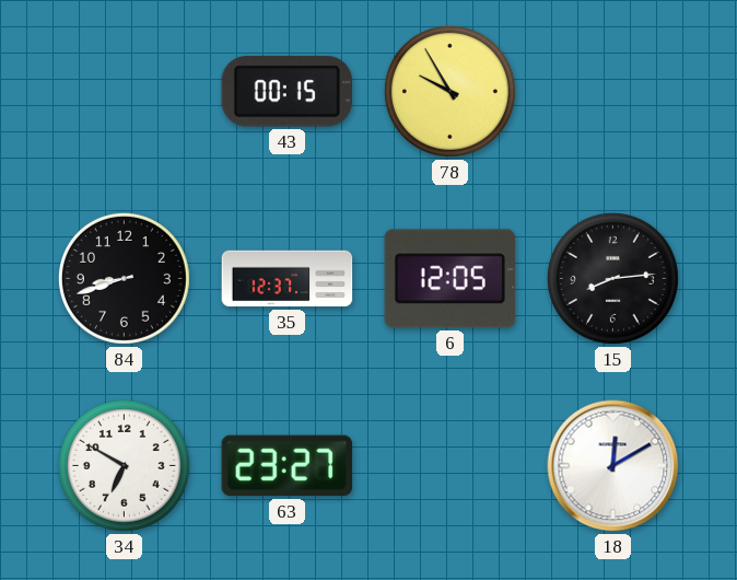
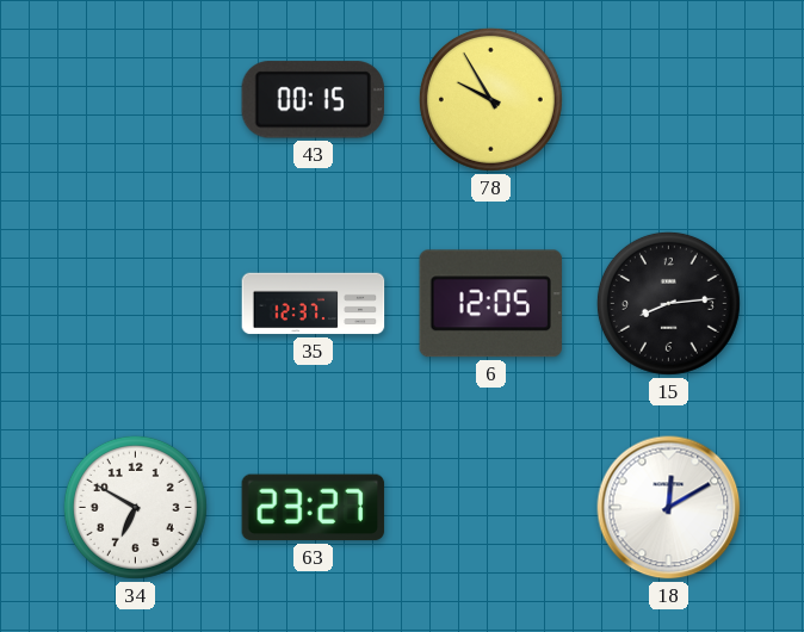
84: 8:42 -> none (124, 278)
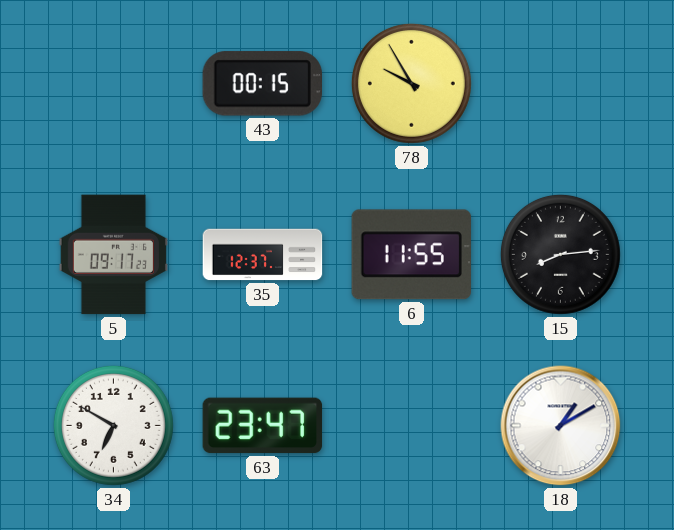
5: none -> 09:17 (113, 255)
6: 12:05 -> 11:55 (412, 255)
63: 23:27 -> 23:47 (263, 426)
18: 12:10 -> 1:10 (561, 426)
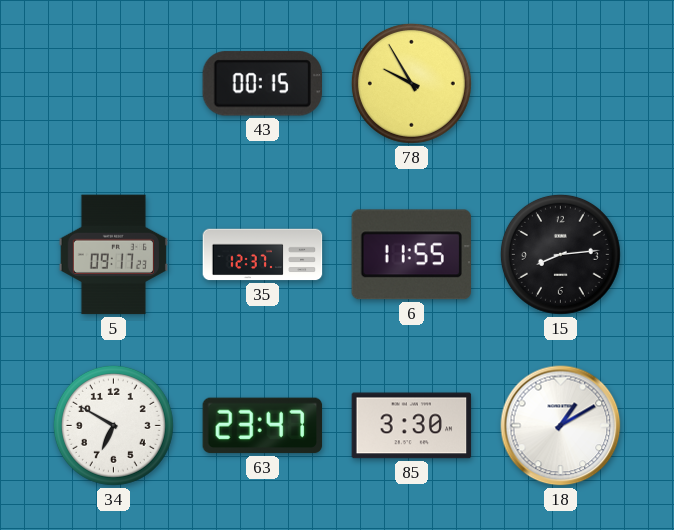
85: none -> 3:30 (412, 426)
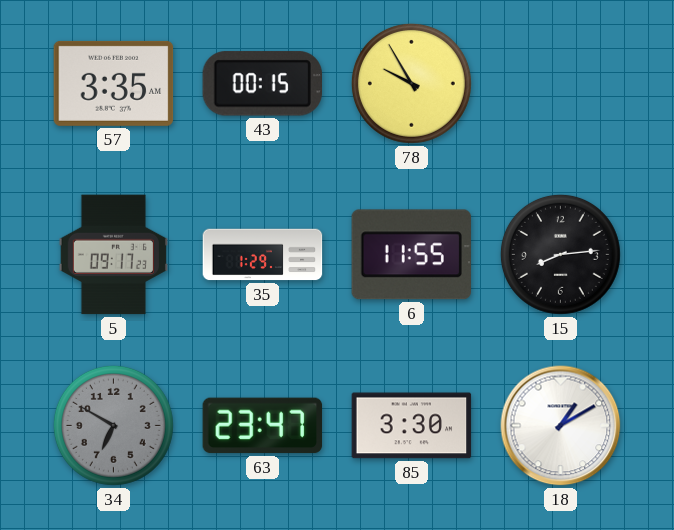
57: none -> 3:35 (114, 83)
35: 12:37 -> 1:29 (263, 255)
34 dial: white -> grey (113, 425)
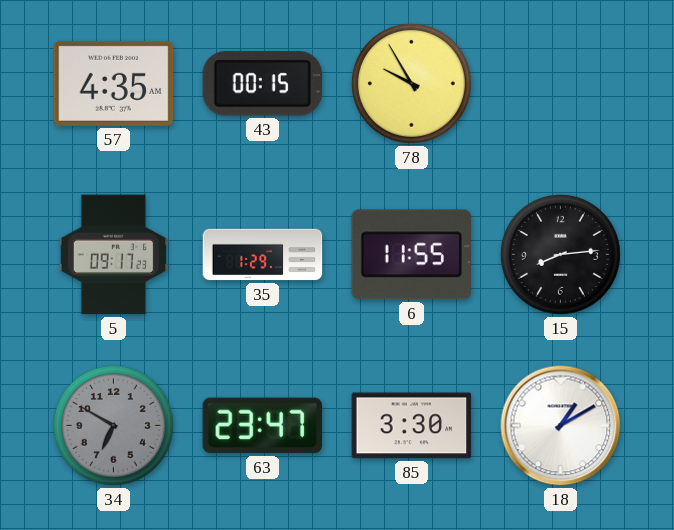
57: 3:35 -> 4:35 (114, 83)
